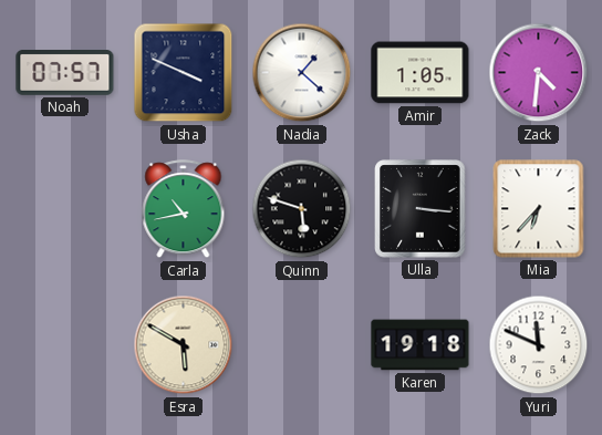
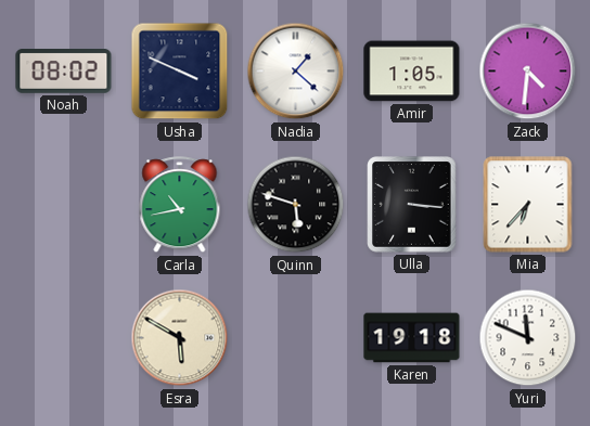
Noah: 07:57 -> 08:02 (64, 72)
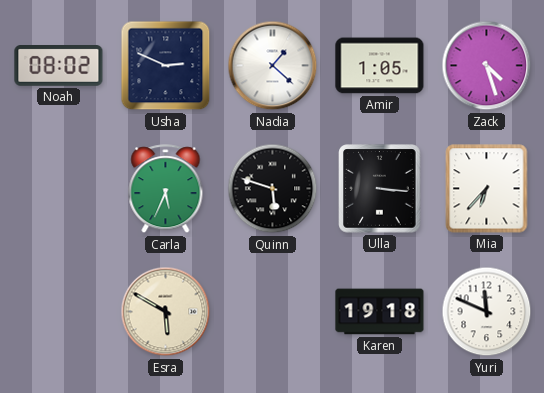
Usha: 3:49 -> 2:49 (166, 66)
Zack: 4:31 -> 4:27 (487, 66)
Carla: 10:43 -> 5:34 (166, 189)
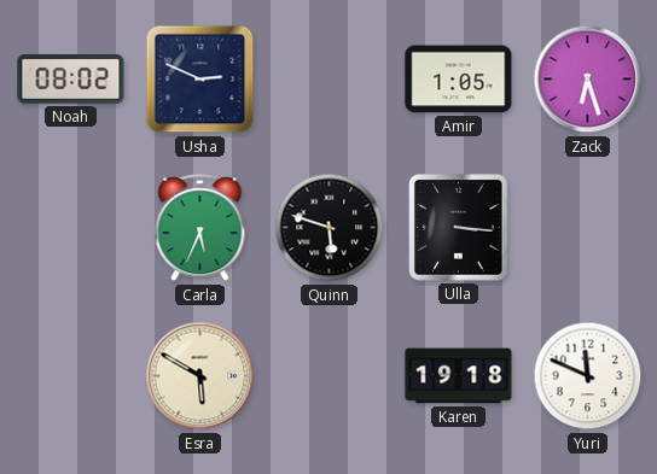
Nadia: 1:22 -> none (273, 66)
Zack: 4:27 -> 6:27 (588, 80)
Mia: 6:37 -> none (487, 189)
